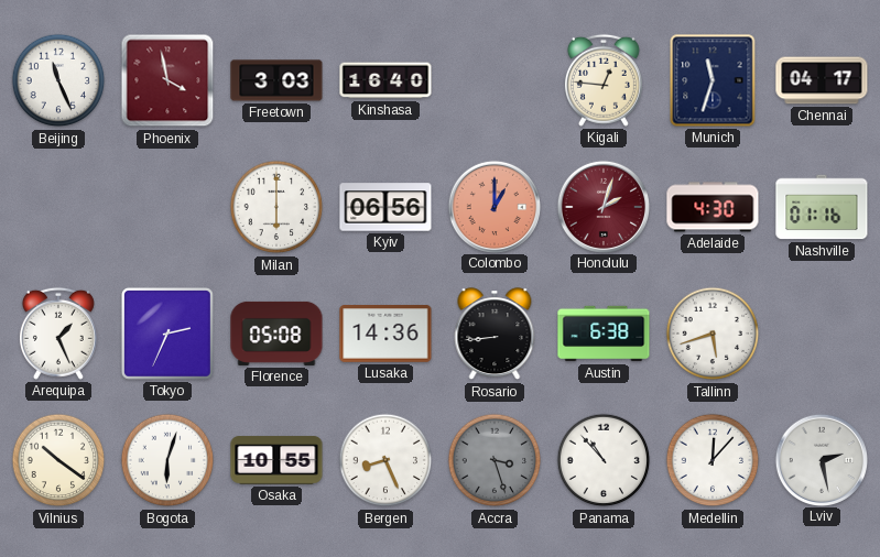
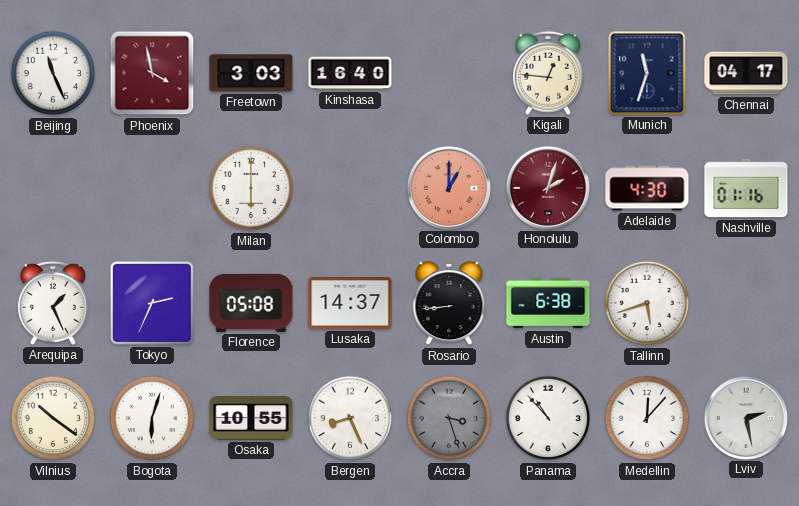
Kyiv: 06:56 -> none (385, 207)
Lusaka: 14:36 -> 14:37 (350, 304)
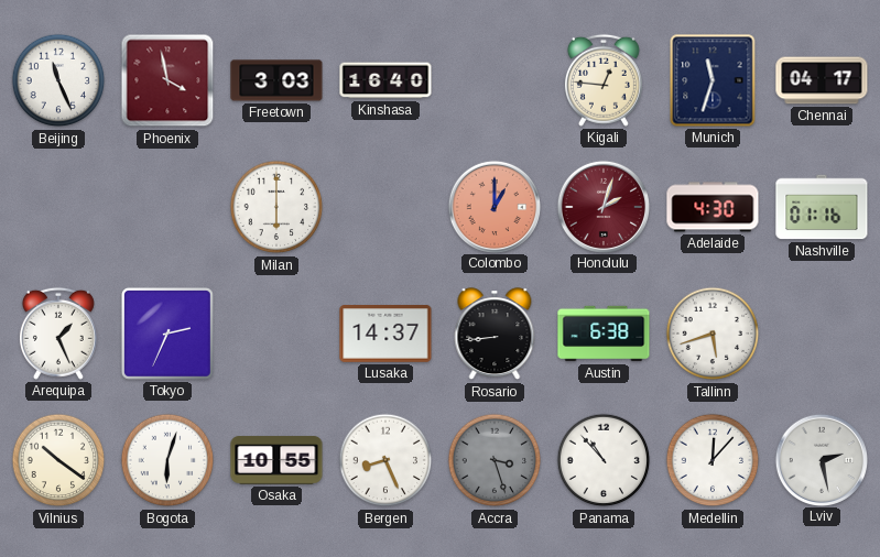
Florence: 05:08 -> none (251, 303)
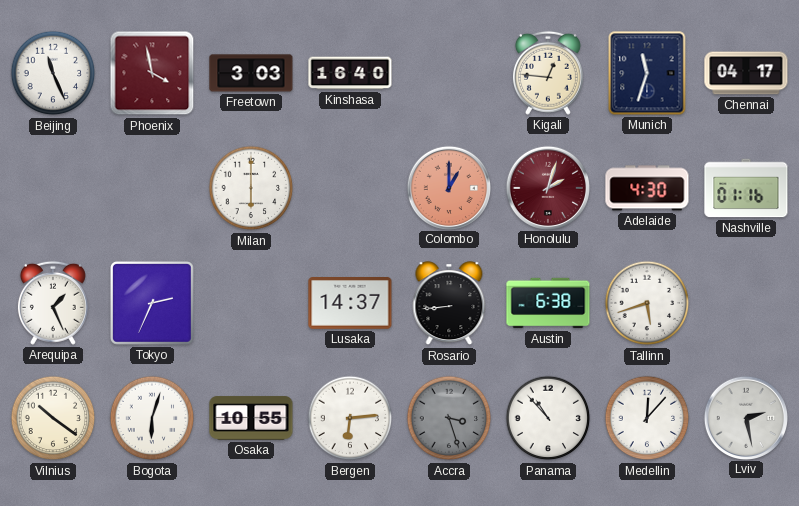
Bergen: 8:26 -> 6:14 (350, 418)
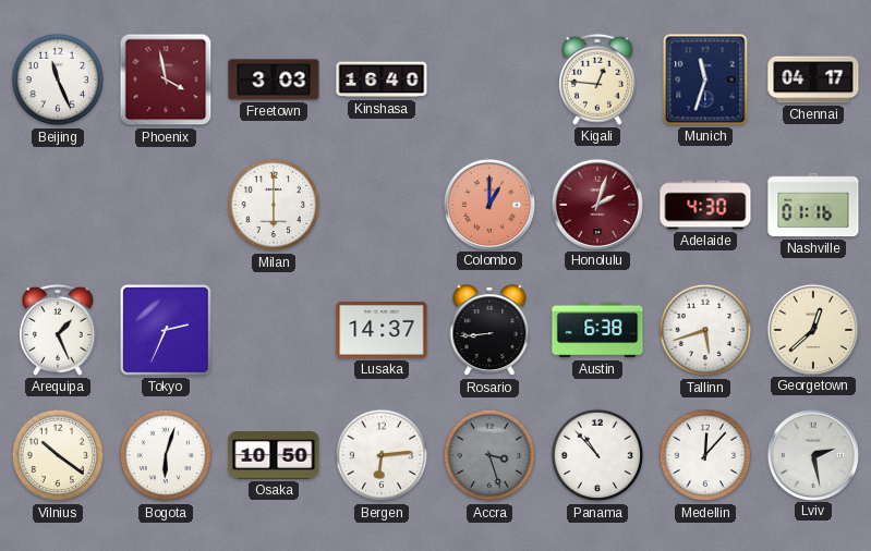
Georgetown: none -> 12:38 (812, 329)
Osaka: 10:55 -> 10:50 (274, 455)
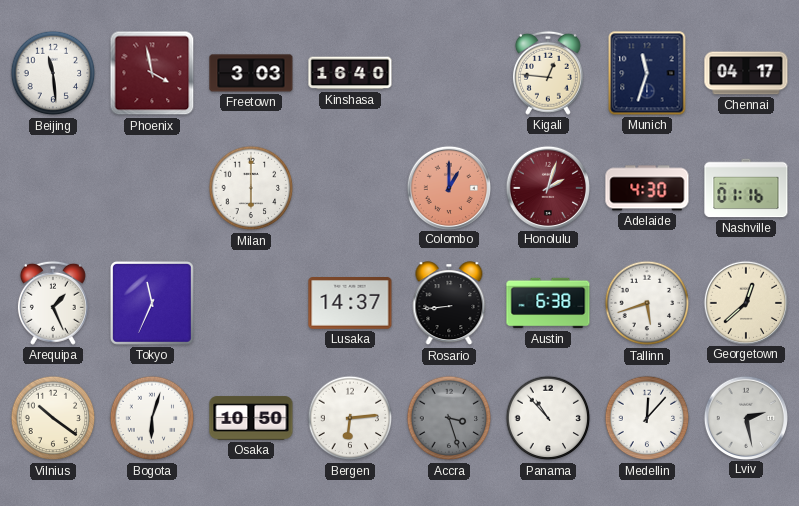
Beijing: 11:26 -> 11:29 (53, 73)
Tokyo: 2:34 -> 11:34 (152, 303)
